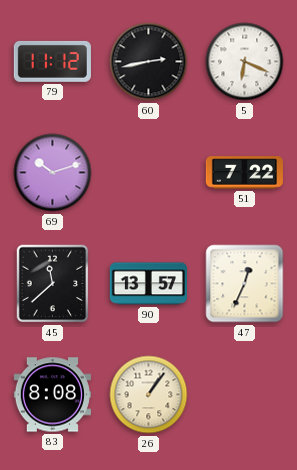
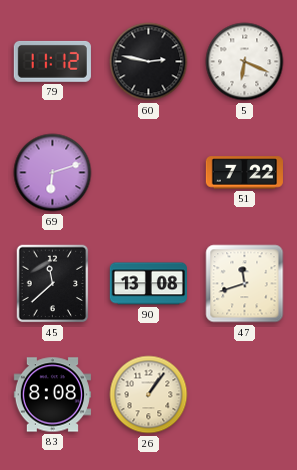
60: 2:43 -> 2:47 (149, 62)
69: 10:12 -> 6:12 (53, 173)
90: 13:57 -> 13:08 (148, 284)
47: 12:34 -> 11:42 (245, 284)
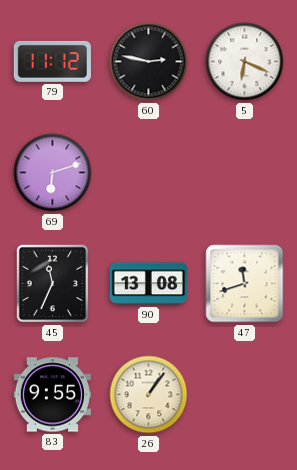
51: 7:22 -> none (244, 173)
45: 11:38 -> 11:34 (53, 284)
83: 8:08 -> 9:55 (52, 395)
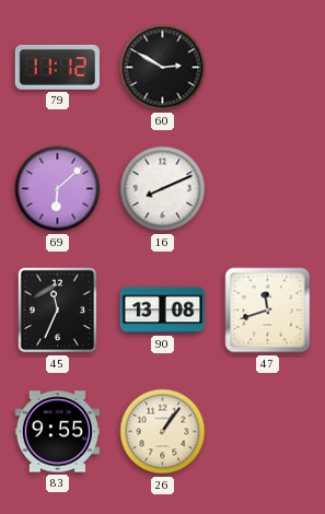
60: 2:47 -> 2:50 (163, 68)
5: 6:19 -> none (245, 62)
69: 6:12 -> 6:08 (58, 189)
16: none -> 8:11 (163, 189)
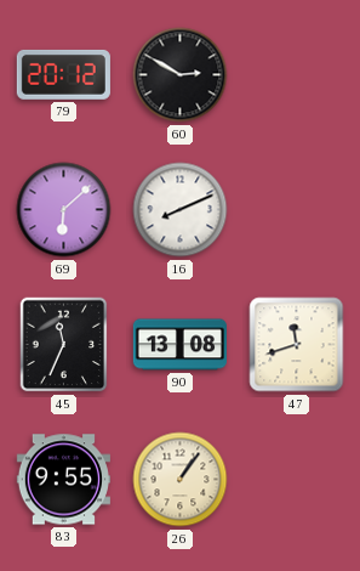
79: 11:12 -> 20:12 (63, 74)
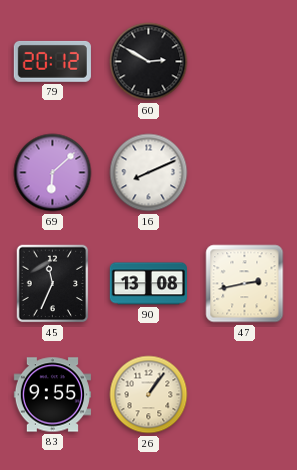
47: 11:42 -> 2:43 (245, 284)
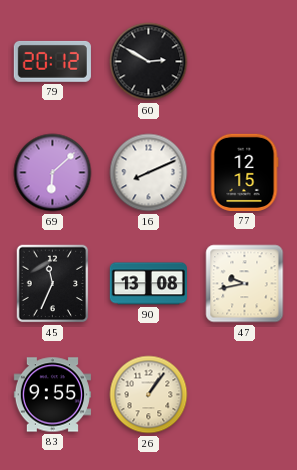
77: none -> 12:15 (244, 172)
47: 2:43 -> 9:43 (245, 284)
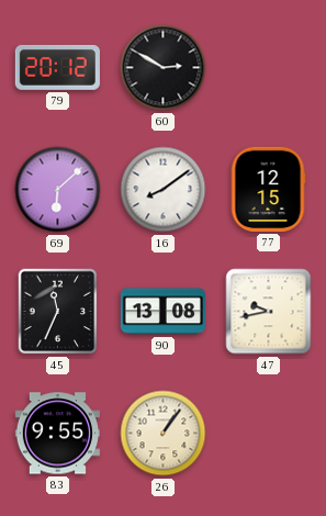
16: 8:11 -> 8:09 (164, 190)
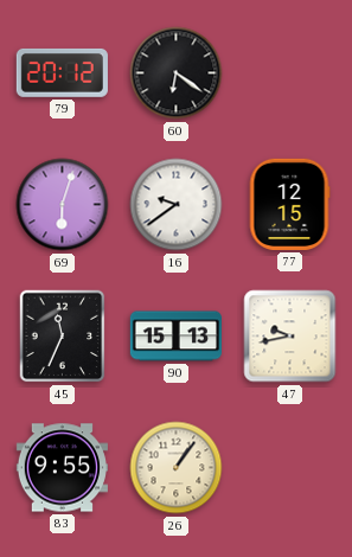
60: 2:50 -> 6:21 (177, 73)
69: 6:08 -> 6:03 (63, 205)
16: 8:09 -> 9:39 (177, 205)
90: 13:08 -> 15:13 (175, 337)
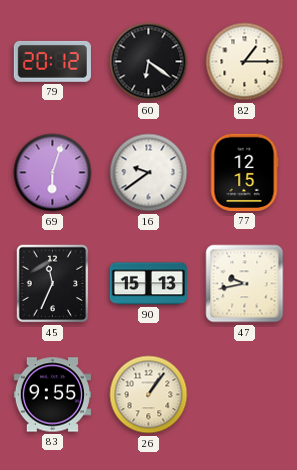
82: none -> 1:15 (245, 62)
